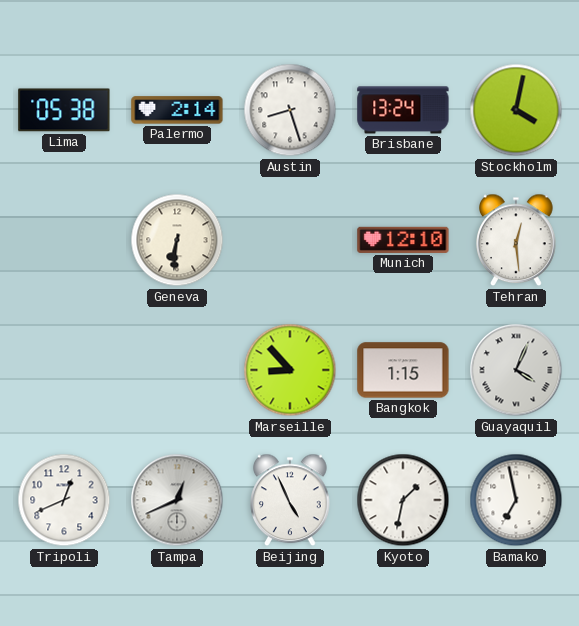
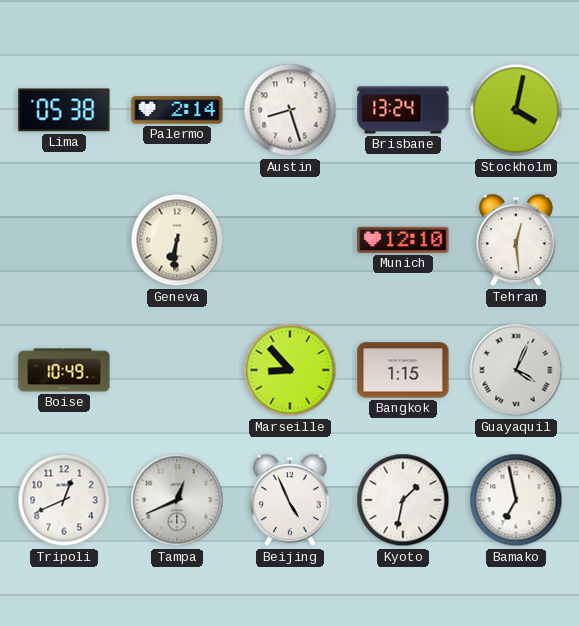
Boise: none -> 10:49 (64, 370)
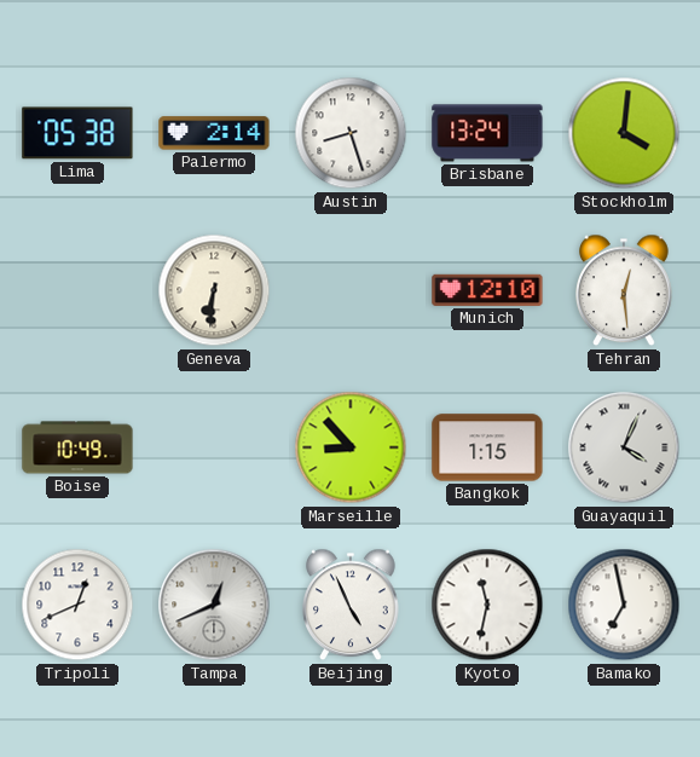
Stockholm: 4:02 -> 4:01 (624, 133)
Kyoto: 1:32 -> 11:32 (487, 605)
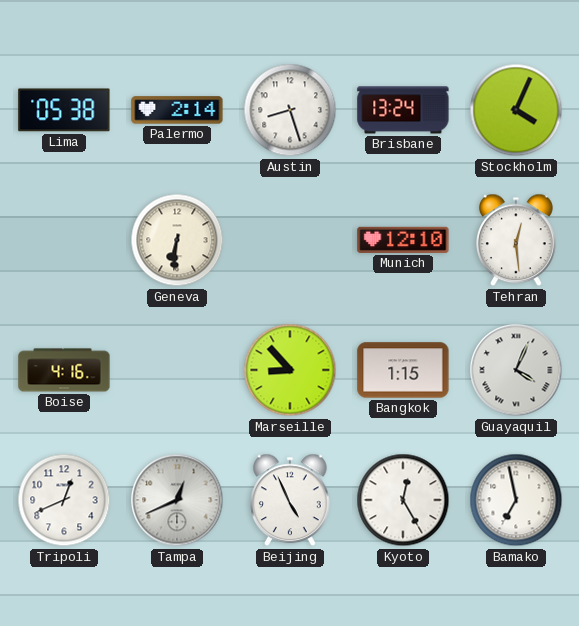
Stockholm: 4:01 -> 4:04 (516, 110)
Boise: 10:49 -> 4:16 (64, 370)
Kyoto: 11:32 -> 12:25 (403, 500)
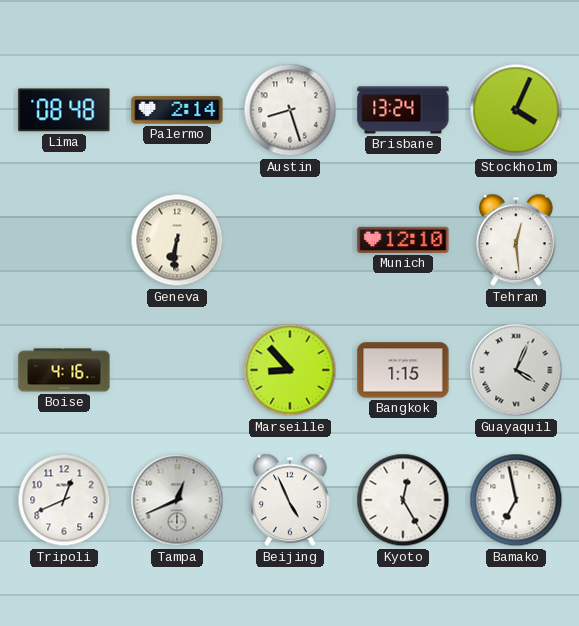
Lima: 05:38 -> 08:48 (64, 110)
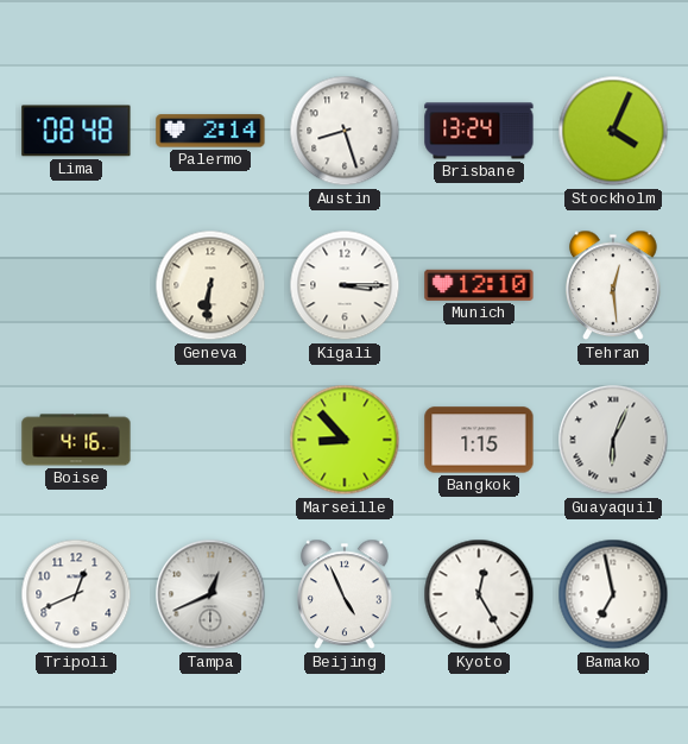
Kigali: none -> 3:15 (345, 285)
Guayaquil: 4:04 -> 6:04 (613, 440)
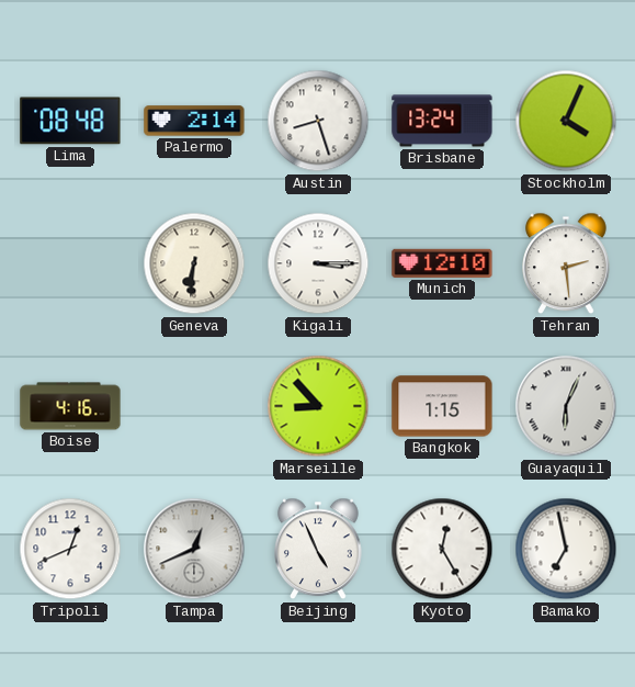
Tehran: 12:29 -> 2:29 (567, 263)
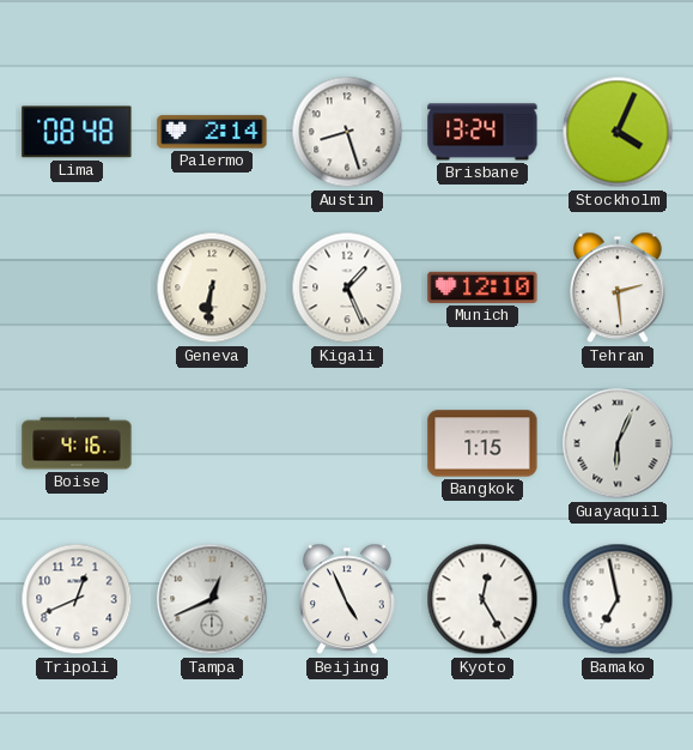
Kigali: 3:15 -> 1:26 (347, 288)
Marseille: 8:53 -> none (318, 406)
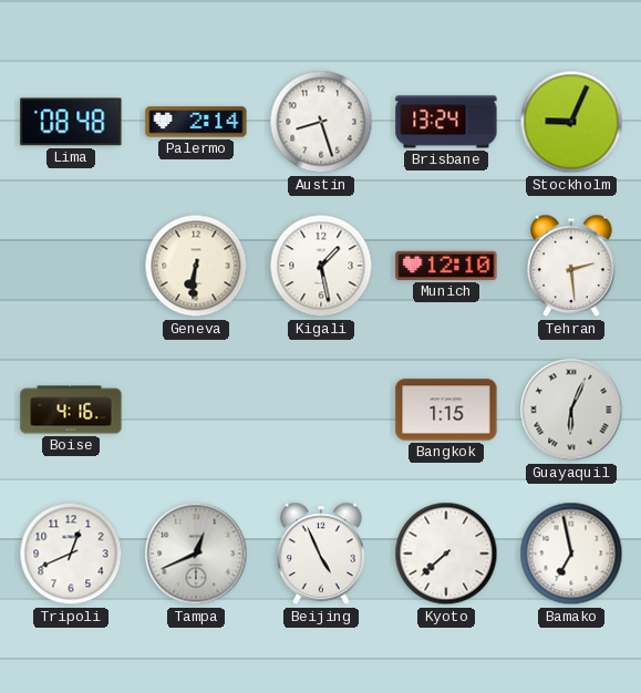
Stockholm: 4:04 -> 9:04 (571, 122)
Kigali: 1:26 -> 1:28 (321, 266)
Kyoto: 12:25 -> 7:38 (446, 554)
